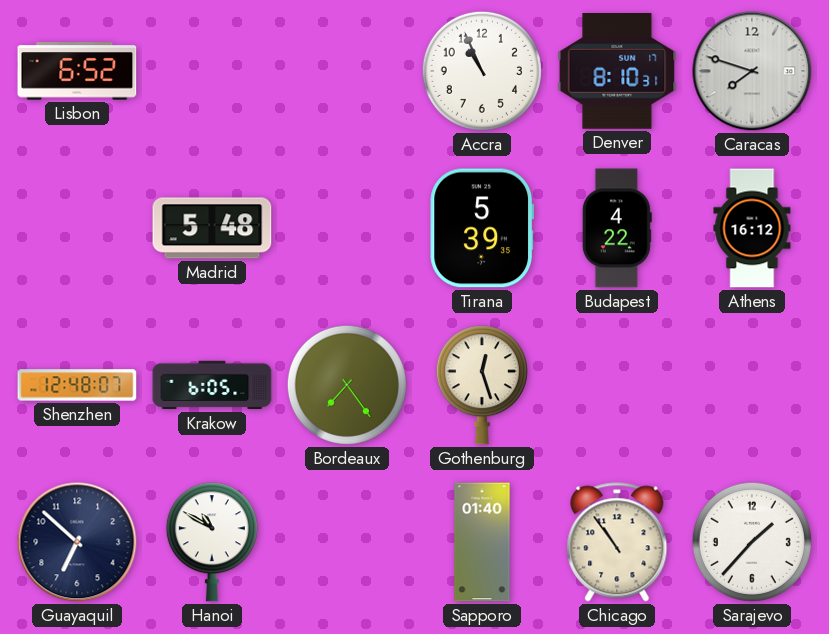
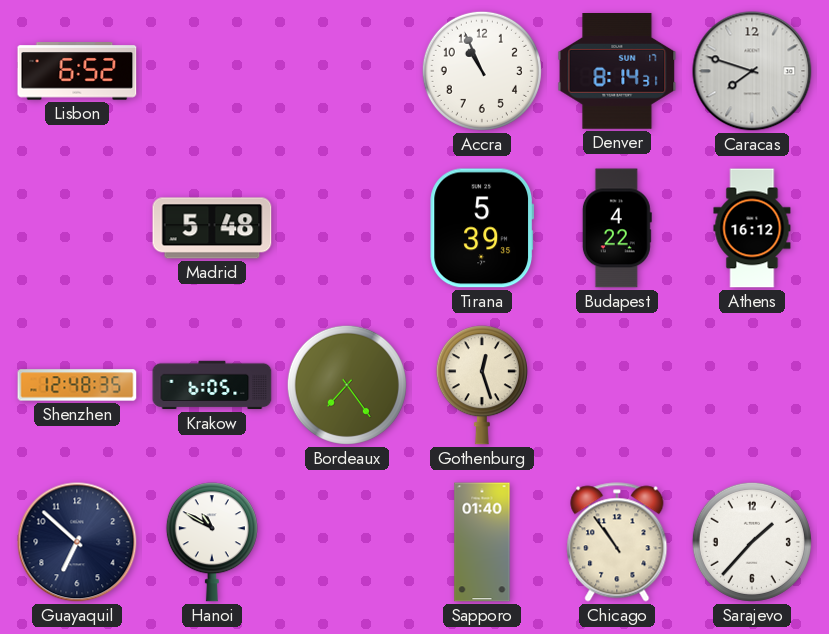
Denver: 8:10 -> 8:14 (617, 72)
Shenzhen: 12:48:07 -> 12:48:35 (77, 385)
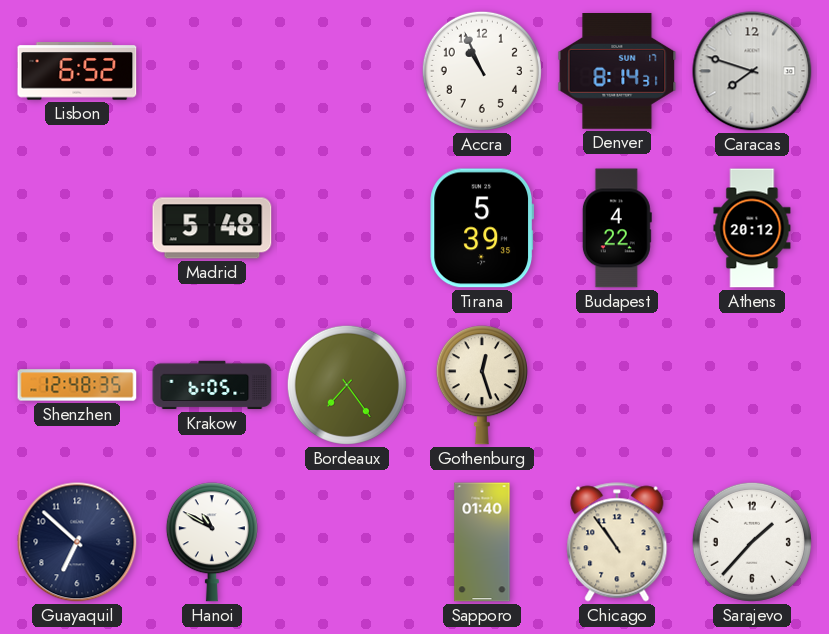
Athens: 16:12 -> 20:12 (752, 228)
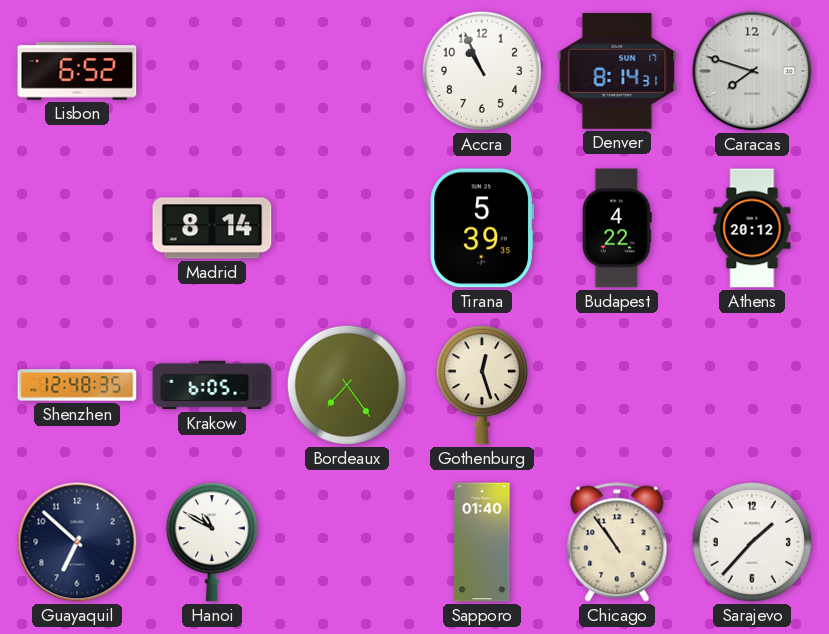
Madrid: 5:48 -> 8:14 (212, 228)
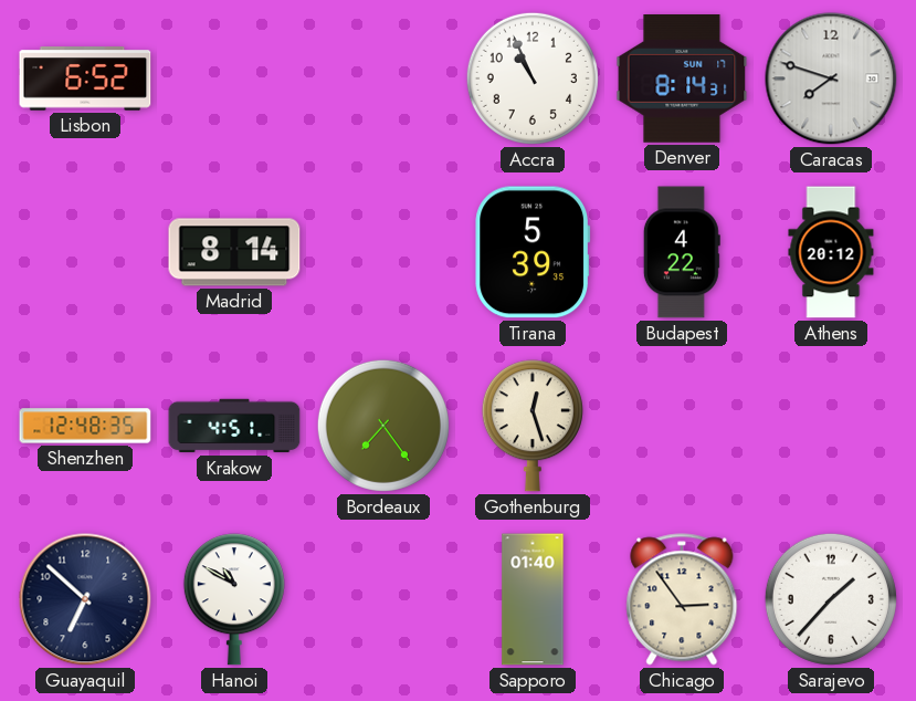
Krakow: 6:05 -> 4:51 (234, 426)
Chicago: 10:54 -> 2:54 (682, 599)
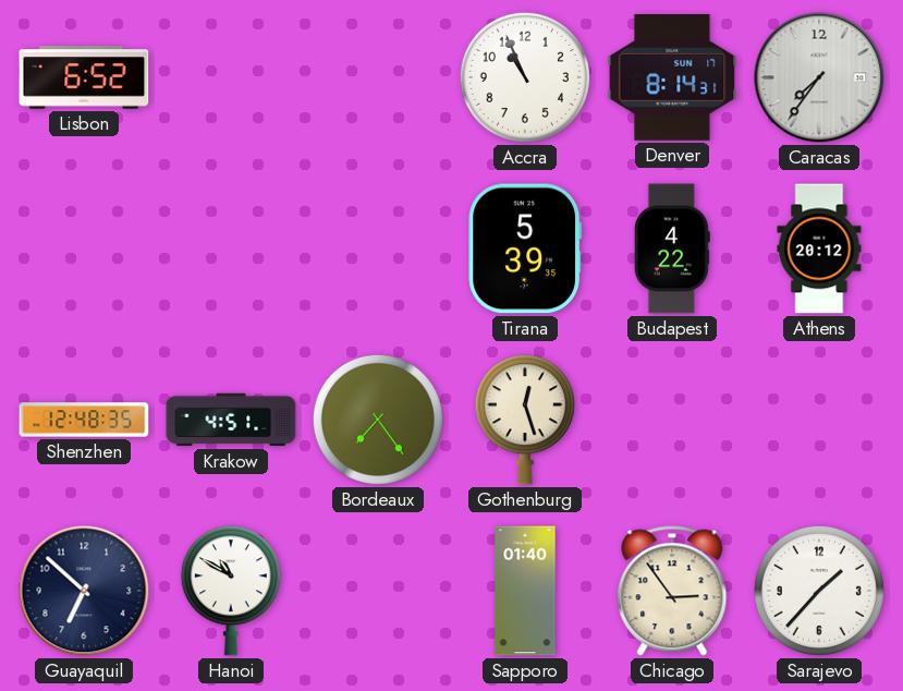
Caracas: 7:48 -> 7:36 (819, 77)
Madrid: 8:14 -> none (234, 252)
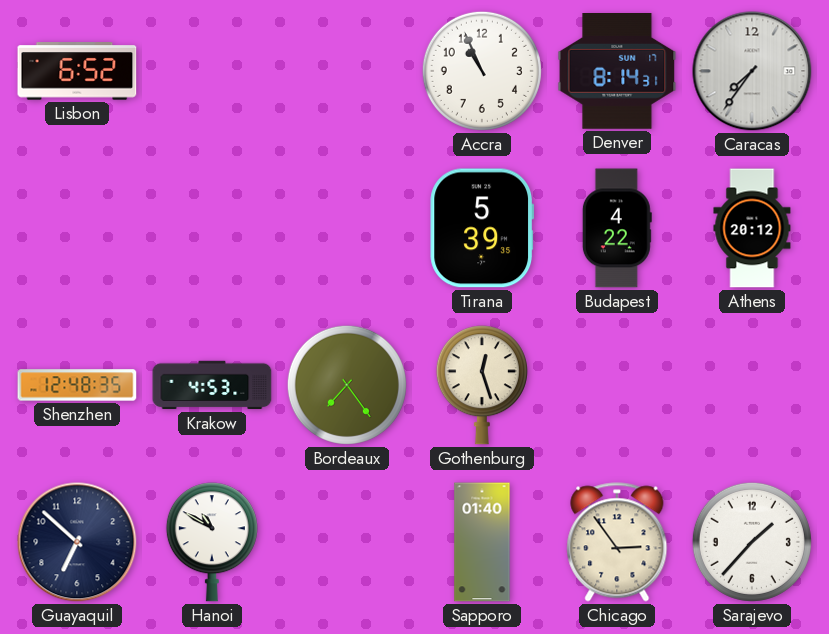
Krakow: 4:51 -> 4:53 (212, 385)
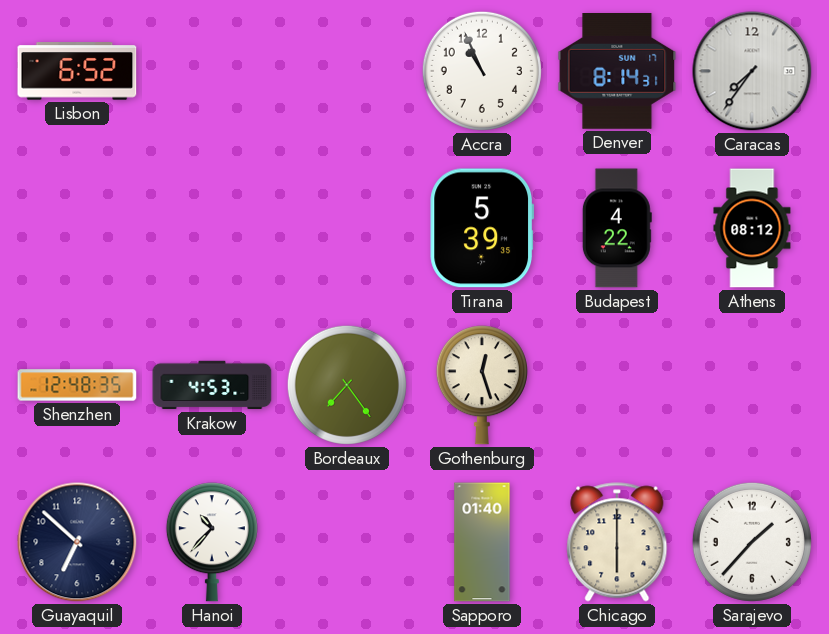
Athens: 20:12 -> 08:12 (752, 228)
Hanoi: 10:50 -> 10:37 (212, 542)
Chicago: 2:54 -> 6:00 (617, 542)
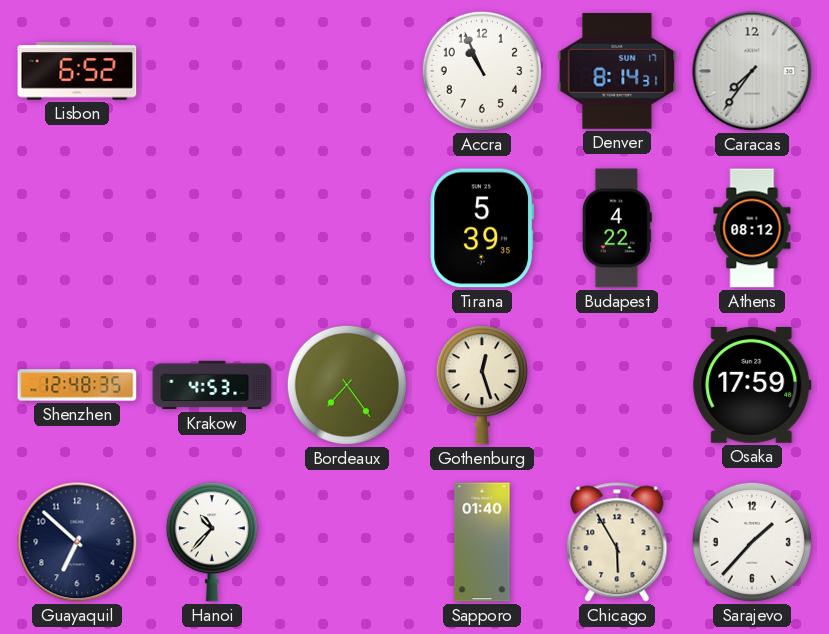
Osaka: none -> 17:59 (752, 385)
Chicago: 6:00 -> 5:55 (617, 542)
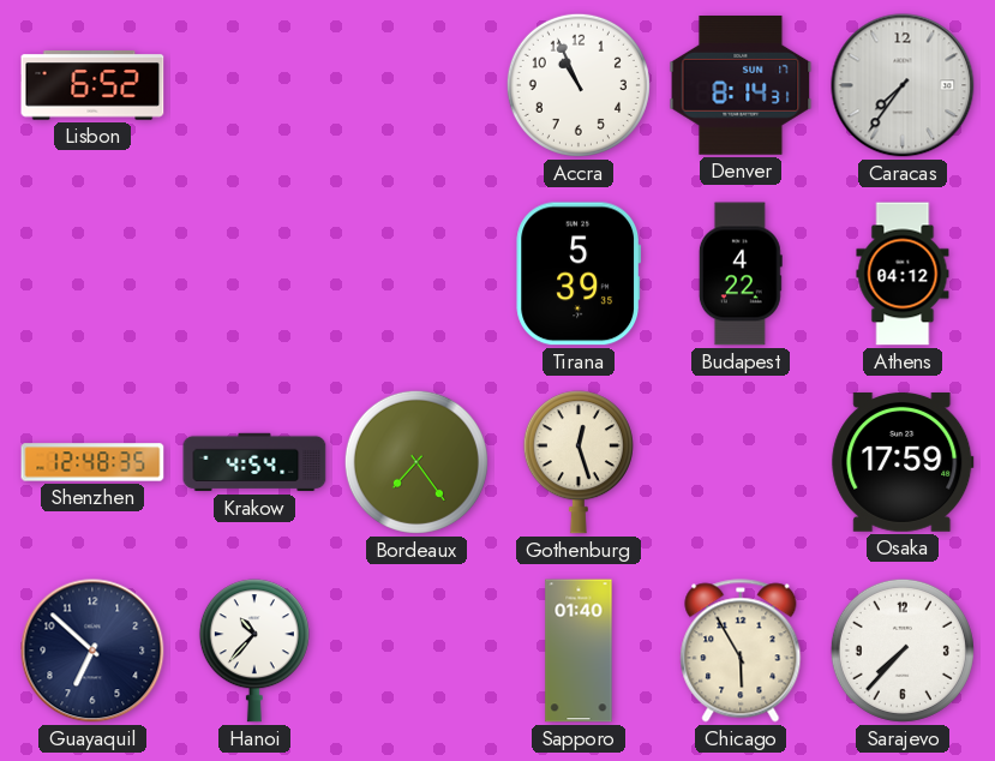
Athens: 08:12 -> 04:12 (903, 274)
Krakow: 4:53 -> 4:54 (254, 462)
Sarajevo: 1:37 -> 7:37 (903, 651)
